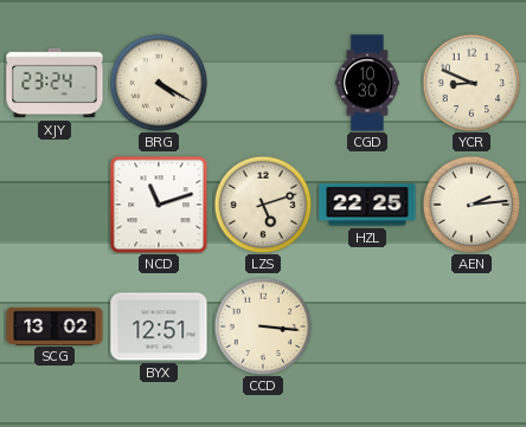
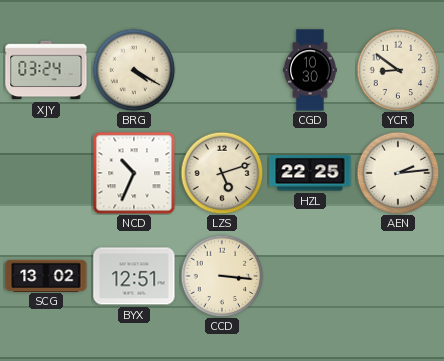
XJY: 23:24 -> 03:24 (46, 70)
YCR: 8:49 -> 8:51 (398, 70)
NCD: 11:12 -> 10:34 (134, 173)
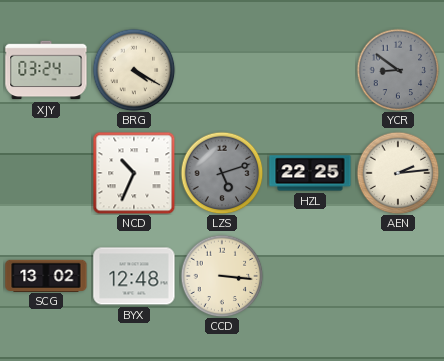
CGD: 10:30 -> none (310, 70)
YCR dial: cream -> grey (398, 70)
LZS dial: cream -> grey (222, 173)
BYX: 12:51 -> 12:48 (134, 276)
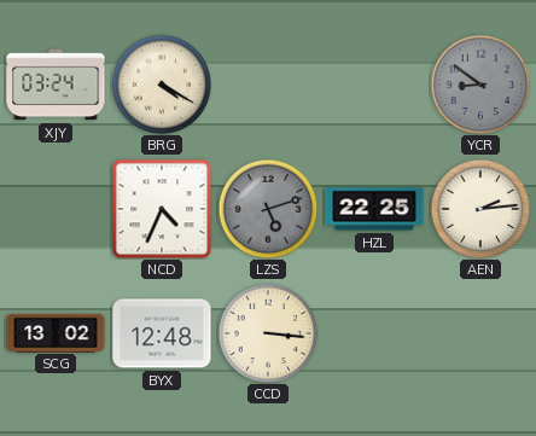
NCD: 10:34 -> 4:34 (162, 209)
